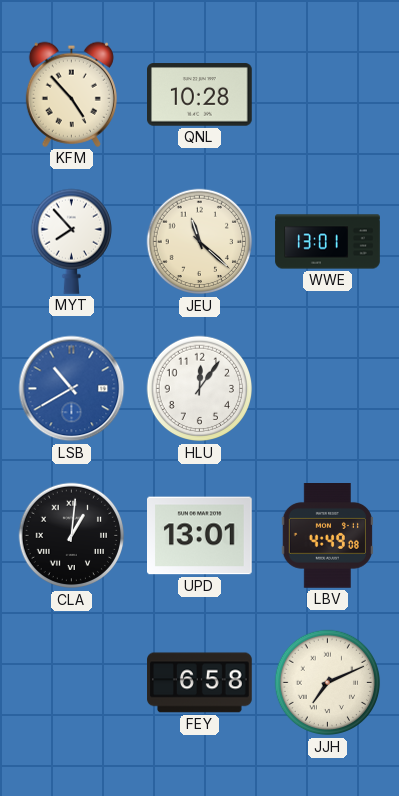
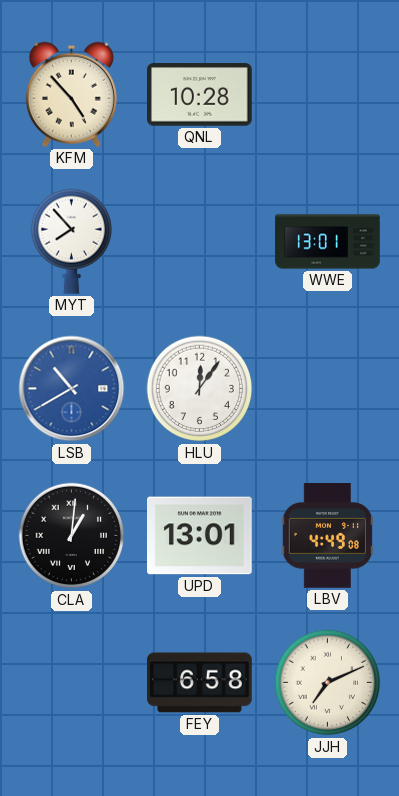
JEU: 11:22 -> none (200, 242)
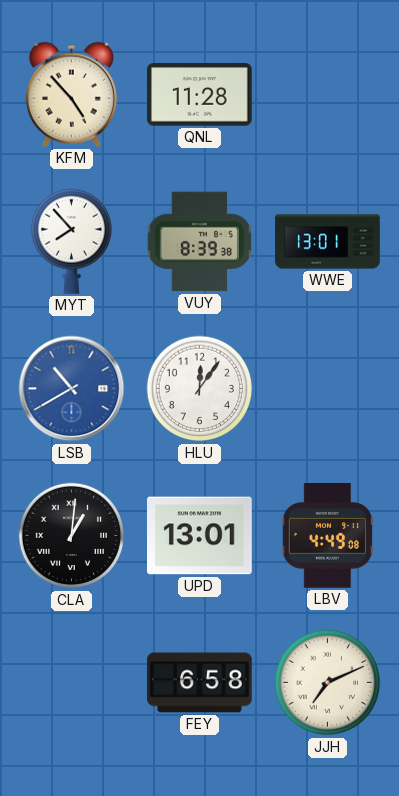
QNL: 10:28 -> 11:28 (200, 95)
VUY: none -> 8:39 (199, 242)
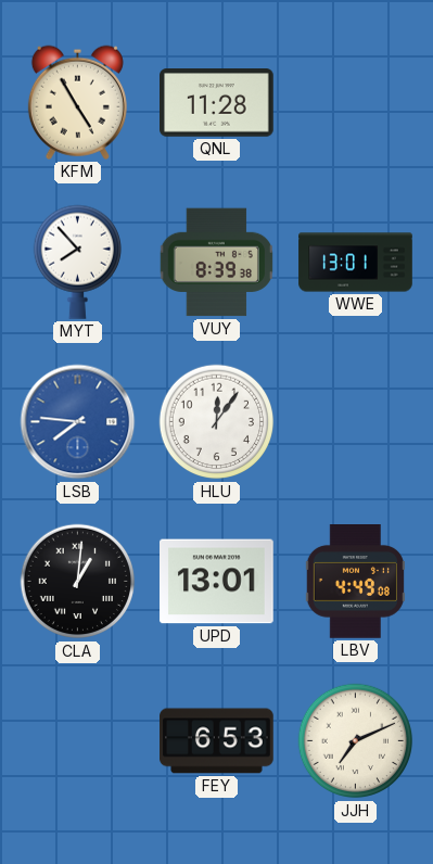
KFM: 4:53 -> 4:55 (77, 102)
LSB: 10:40 -> 7:46 (78, 422)
FEY: 6:58 -> 6:53 (217, 741)
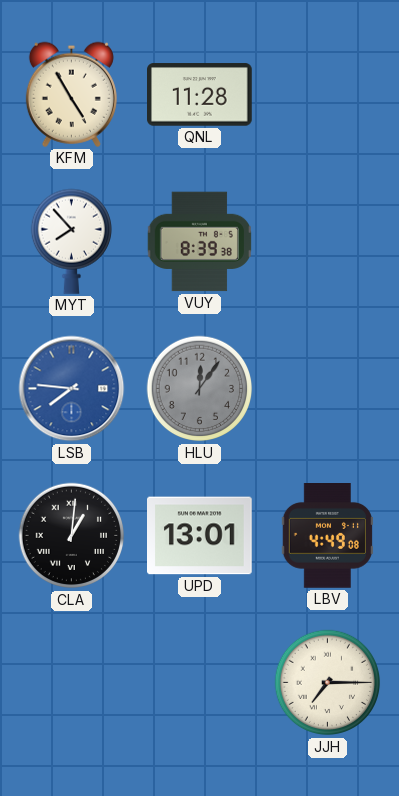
WWE: 13:01 -> none (356, 263)
HLU dial: white -> grey (200, 389)
FEY: 6:53 -> none (217, 741)
JJH: 7:11 -> 7:15 (328, 683)
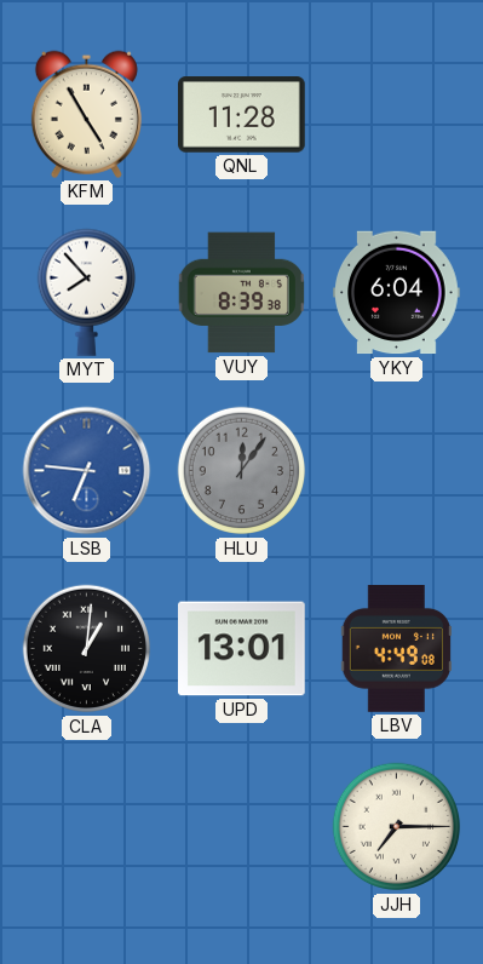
YKY: none -> 6:04 (397, 293)
LSB: 7:46 -> 6:46 (87, 471)
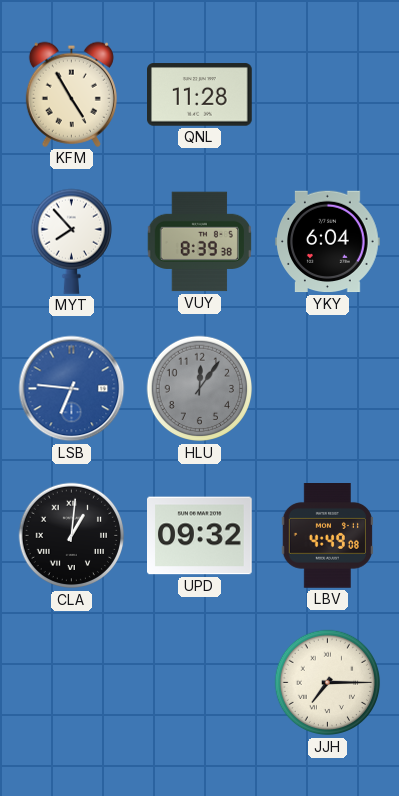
UPD: 13:01 -> 09:32 (200, 536)
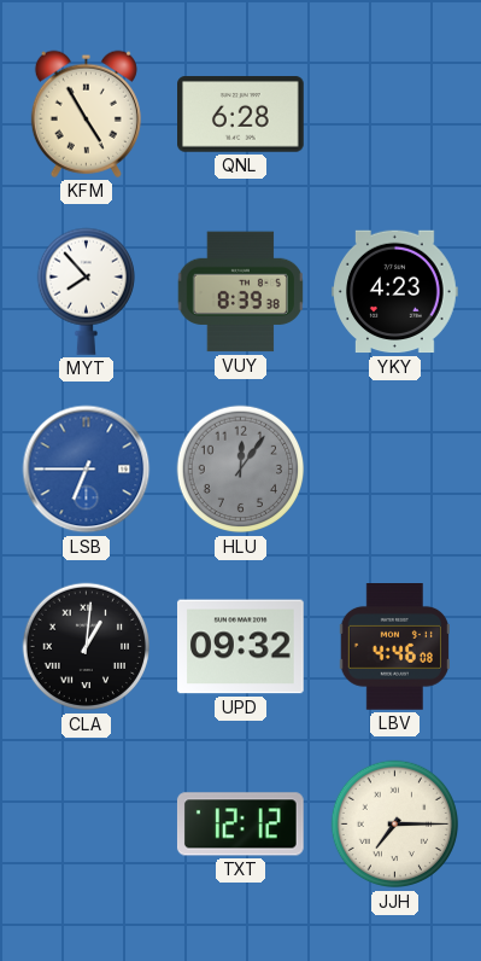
QNL: 11:28 -> 6:28 (241, 115)
YKY: 6:04 -> 4:23 (395, 292)
LSB: 6:46 -> 6:45 (87, 470)
LBV: 4:49 -> 4:46 (394, 647)
TXT: none -> 12:12 (240, 825)
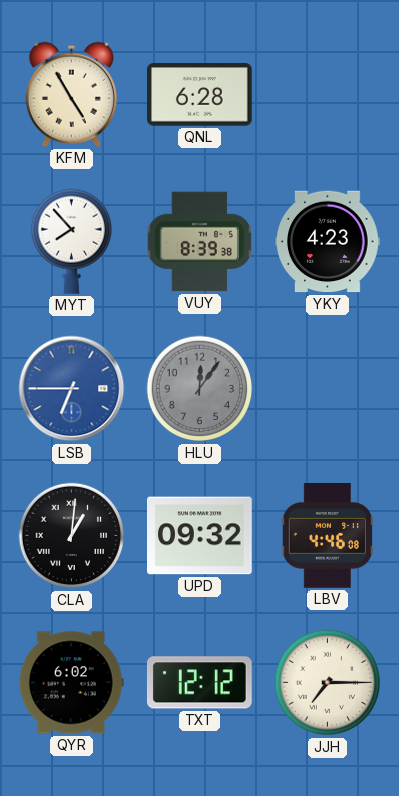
QYR: none -> 6:02 (71, 683)
